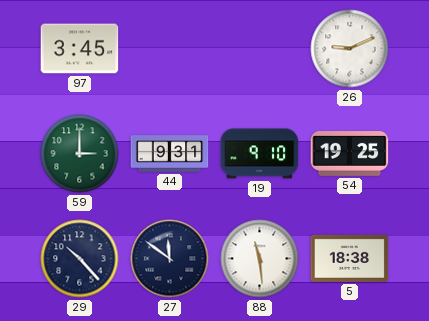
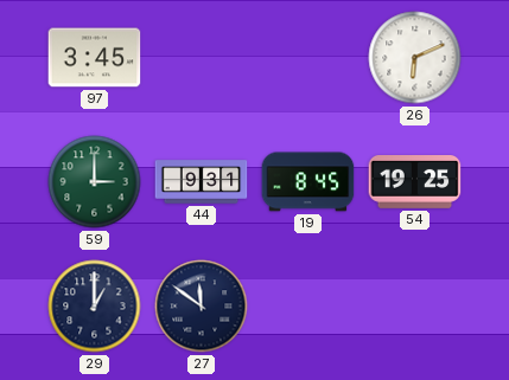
26: 9:11 -> 6:11 (415, 58)
19: 9:10 -> 8:45 (308, 182)
29: 10:23 -> 1:00 (95, 307)
88: 11:29 -> none (260, 259)
5: 18:38 -> none (350, 258)
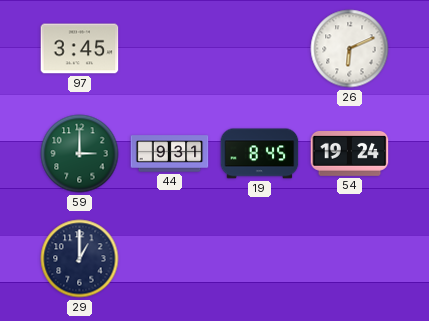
54: 19:25 -> 19:24 (350, 154)
27: 11:51 -> none (202, 307)
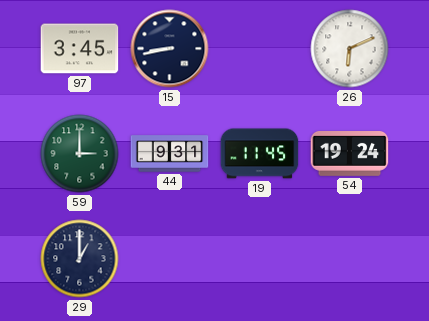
15: none -> 8:43 (170, 49)
19: 8:45 -> 11:45 (260, 154)
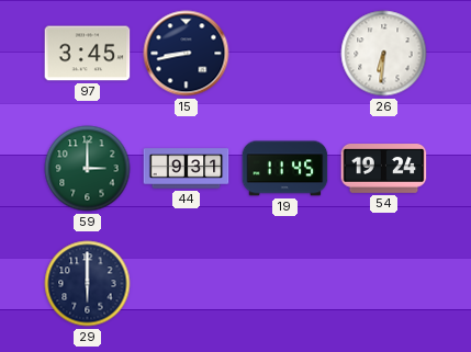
26: 6:11 -> 6:31 (384, 54)
29: 1:00 -> 6:00 (88, 284)
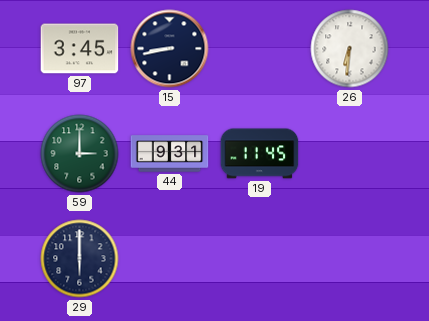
54: 19:24 -> none (384, 169)
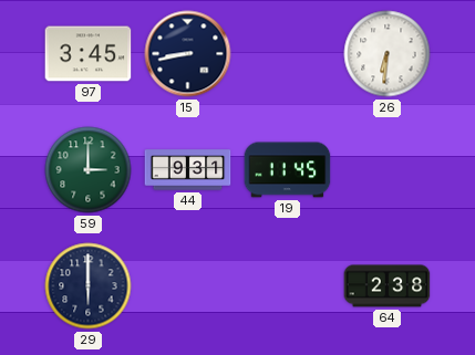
64: none -> 2:38 (388, 286)
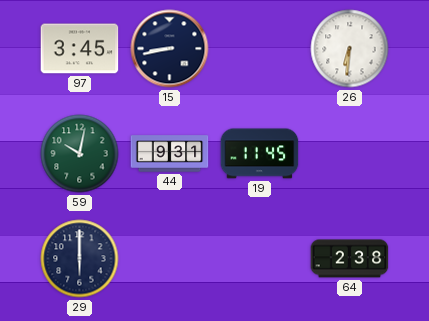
59: 3:00 -> 10:02 (80, 154)
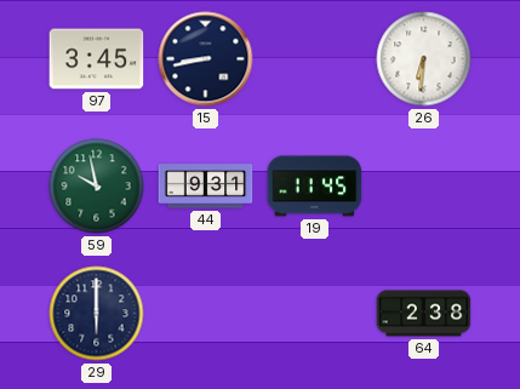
59: 10:02 -> 9:58 (97, 187)
